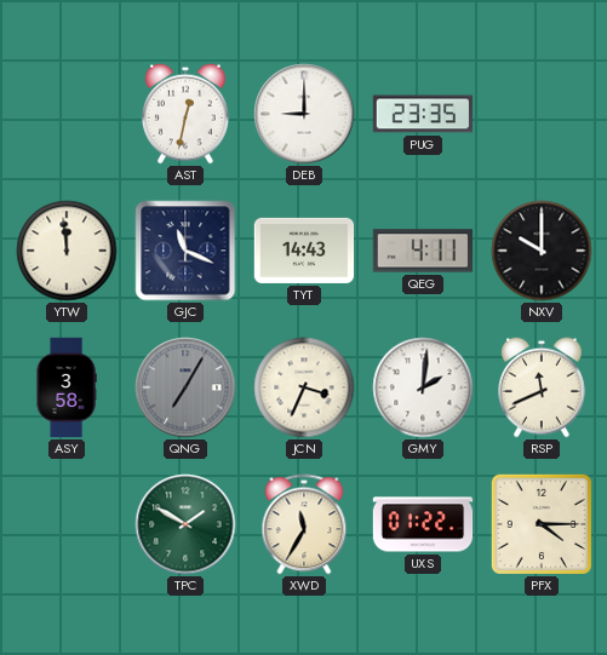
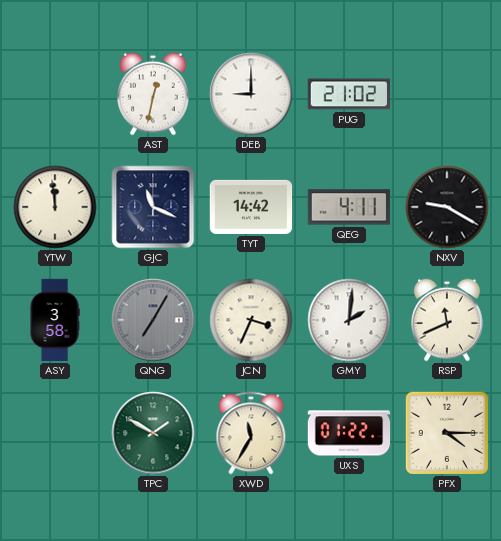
PUG: 23:35 -> 21:02 (348, 94)
TYT: 14:43 -> 14:42 (251, 207)
NXV: 10:00 -> 9:20 (447, 207)
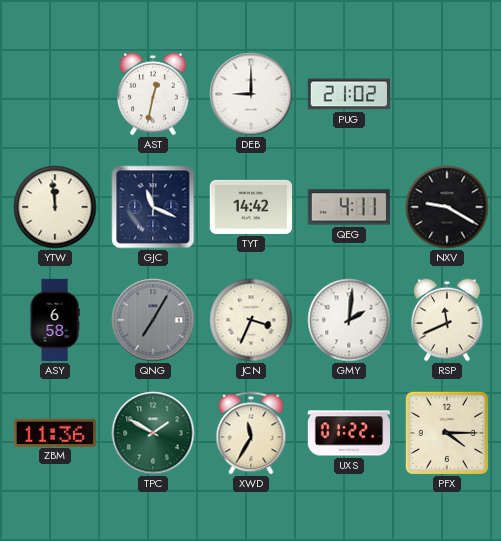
ASY: 3:58 -> 6:58 (55, 320)
ZBM: none -> 11:36 (55, 432)
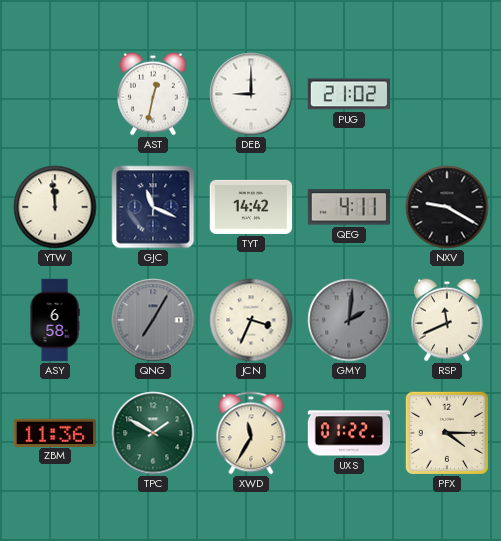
GMY dial: white -> grey (349, 320)
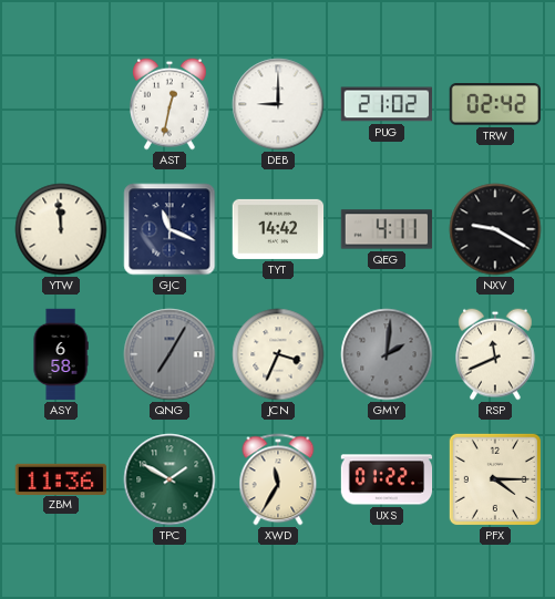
TRW: none -> 02:42 (494, 105)
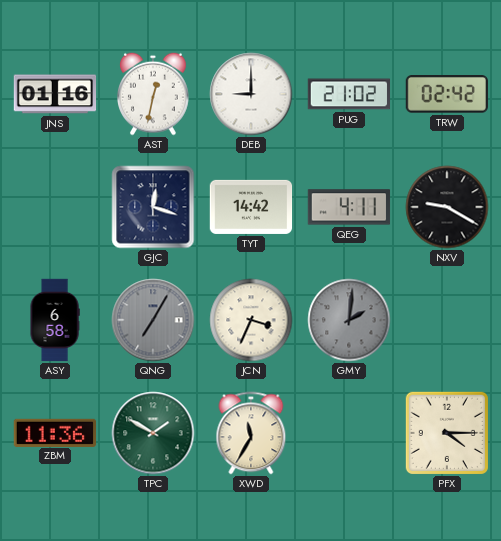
JNS: none -> 01:16 (55, 94)
YTW: 11:59 -> none (61, 229)
GJC: 11:19 -> 12:18 (153, 207)
RSP: 11:41 -> none (496, 354)
UXS: 01:22 -> none (387, 479)
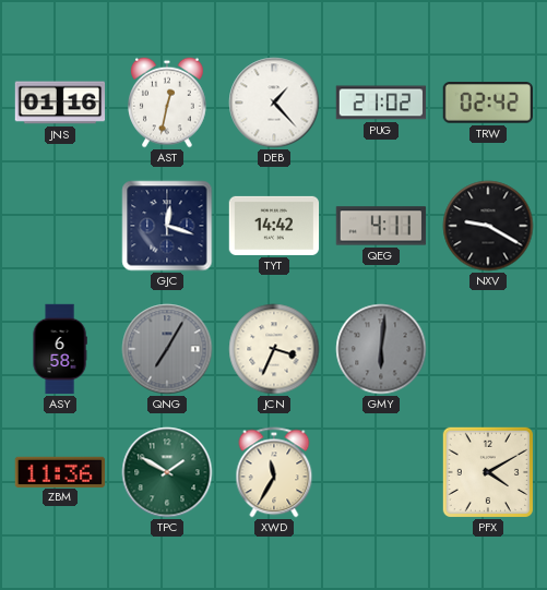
DEB: 9:00 -> 1:23 (274, 103)
GMY: 2:01 -> 6:01 (381, 349)
PFX: 4:15 -> 4:10 (488, 472)
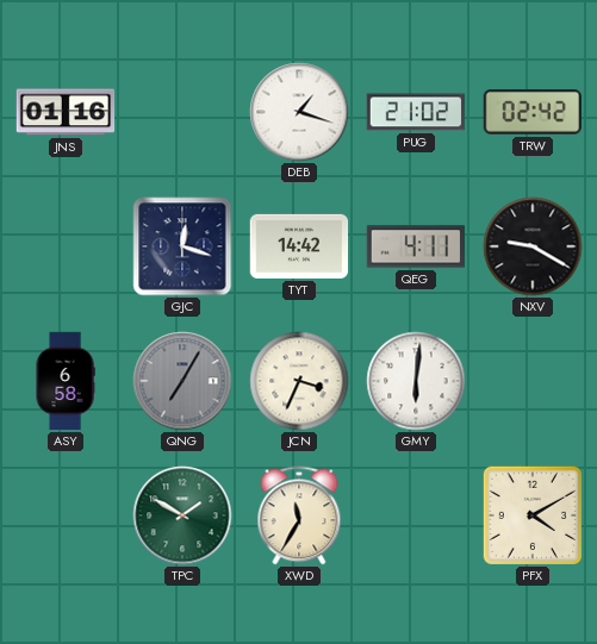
AST: 12:32 -> none (168, 103)
DEB: 1:23 -> 1:18 (299, 112)
GMY dial: grey -> white (416, 381)
ZBM: 11:36 -> none (60, 471)
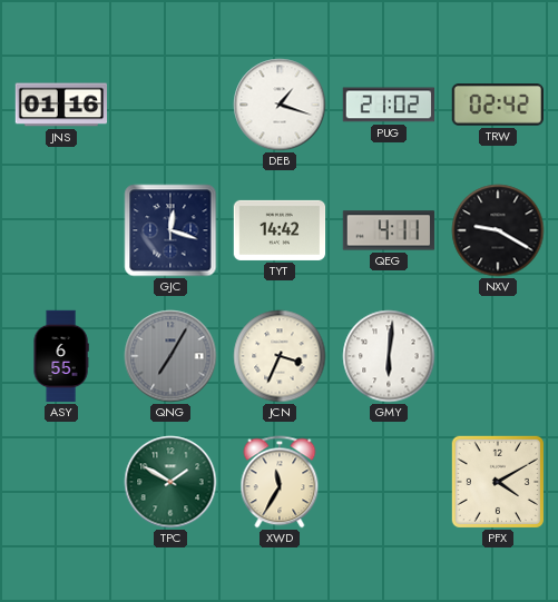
ASY: 6:58 -> 6:55 (61, 356)
